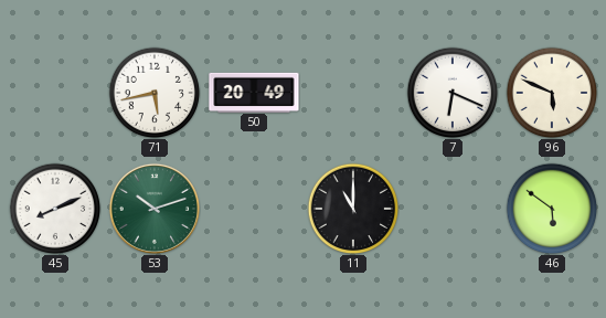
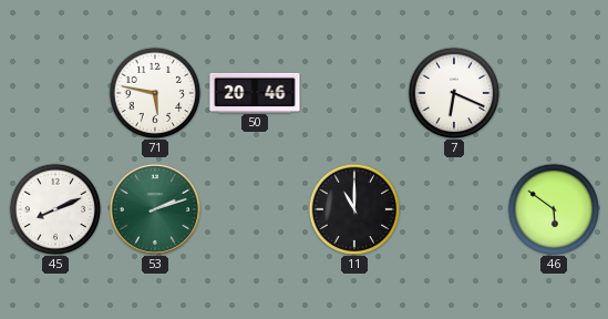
71: 5:43 -> 5:47 (155, 93)
50: 20:49 -> 20:46 (255, 92)
96: 5:49 -> none (552, 93)
53: 10:12 -> 2:12 (155, 209)
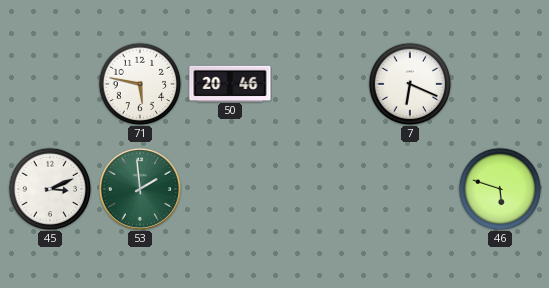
45: 8:11 -> 3:11 (50, 189)
53: 2:12 -> 1:59 (140, 189)
11: 11:00 -> none (354, 209)
46: 5:51 -> 5:48 (500, 189)
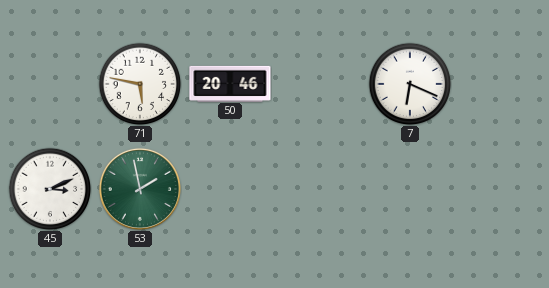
53: 1:59 -> 1:58 (140, 189)
46: 5:48 -> none (500, 189)
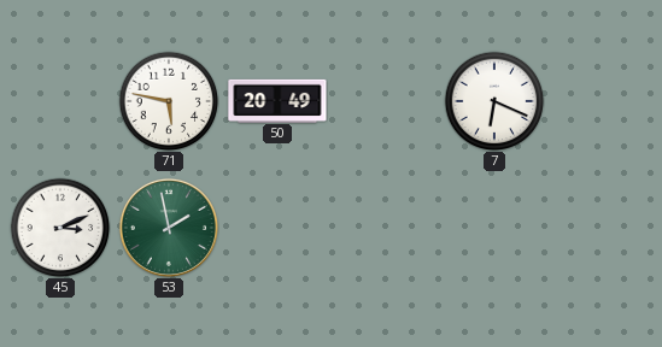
50: 20:46 -> 20:49 (277, 100)
